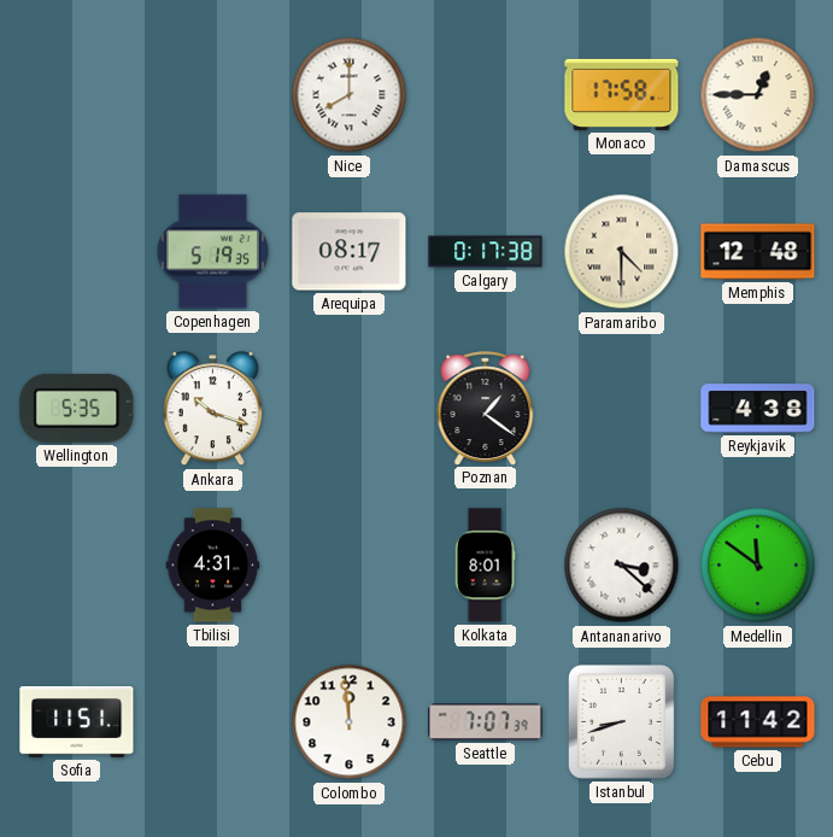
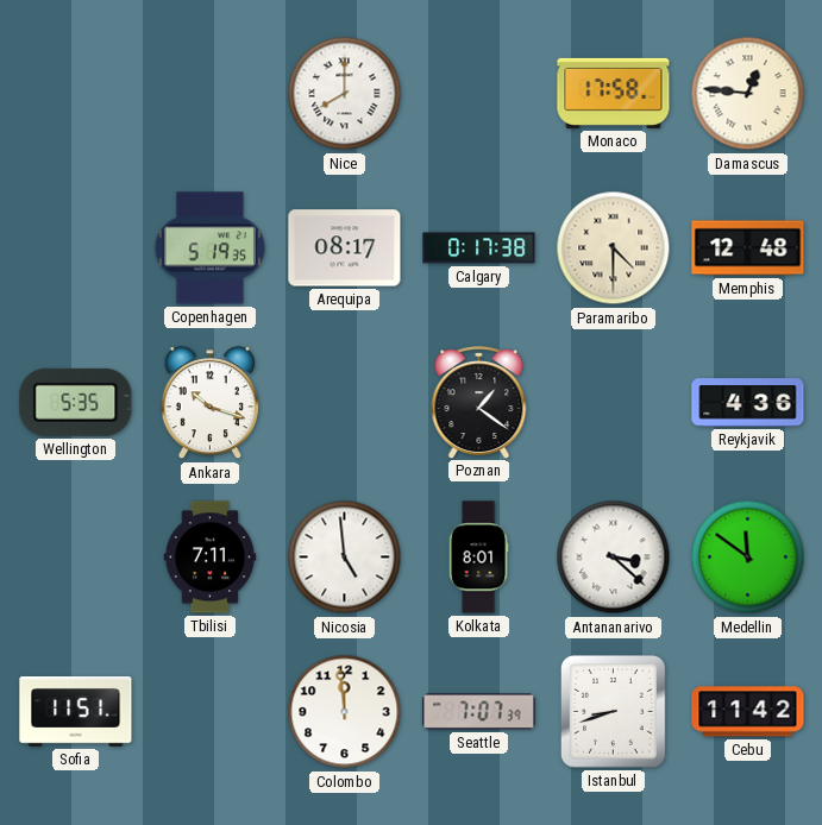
Damascus: 12:45 -> 12:46 (748, 94)
Reykjavik: 4:38 -> 4:36 (748, 403)
Tbilisi: 4:31 -> 7:11 (211, 558)
Nicosia: none -> 4:59 (345, 558)
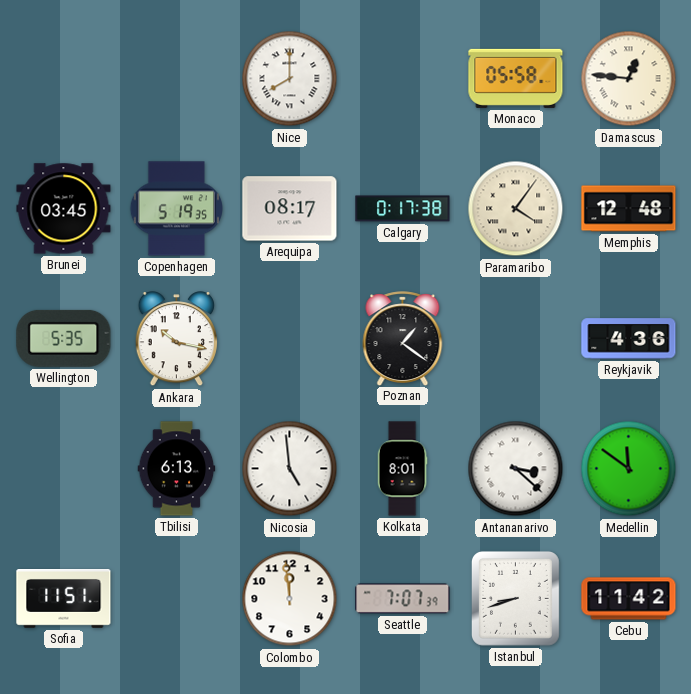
Monaco: 17:58 -> 05:58 (516, 78)
Brunei: none -> 03:45 (64, 209)
Paramaribo: 4:30 -> 4:06 (516, 209)
Ankara: 10:18 -> 10:17 (176, 339)
Tbilisi: 7:11 -> 6:13 (177, 469)
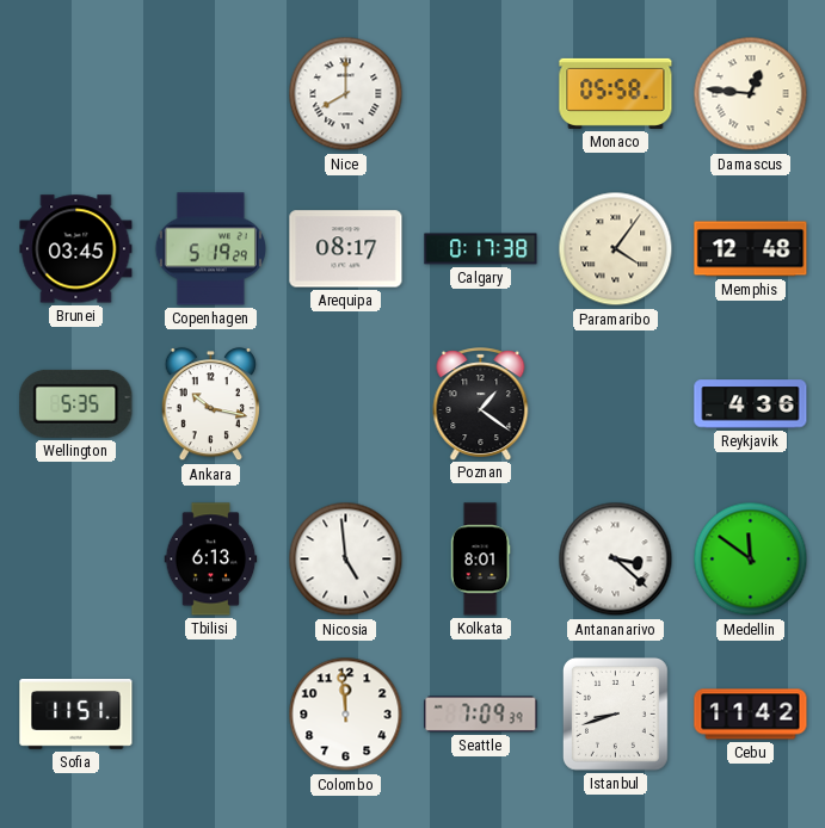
Copenhagen: 5:19:35 -> 5:19:29 (210, 249)
Seattle: 7:07 -> 7:09 (481, 715)
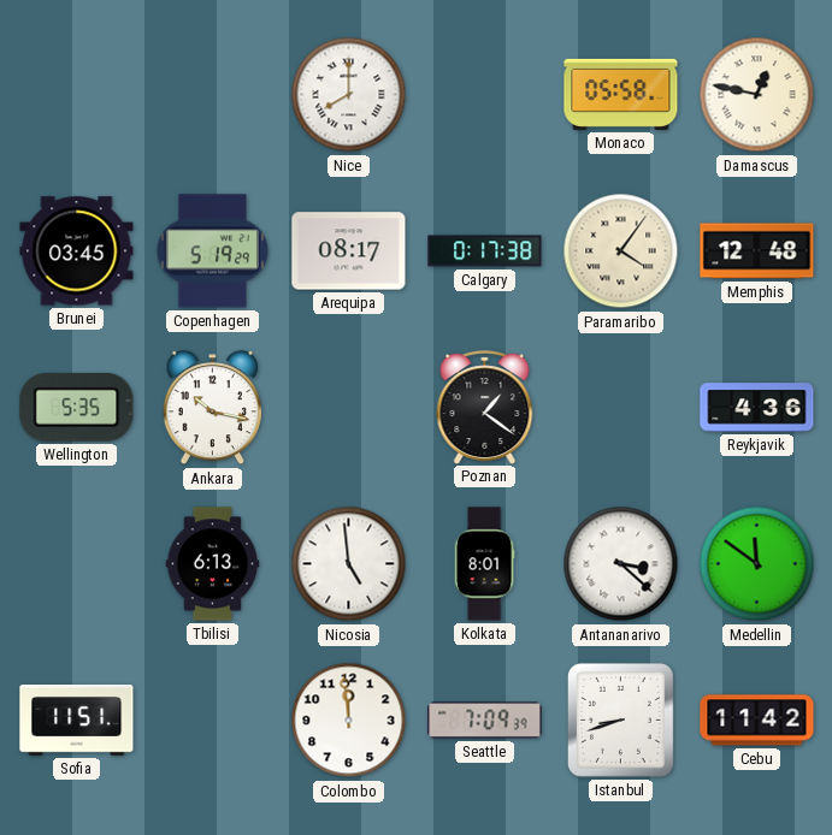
Damascus: 12:46 -> 12:47 (757, 95)
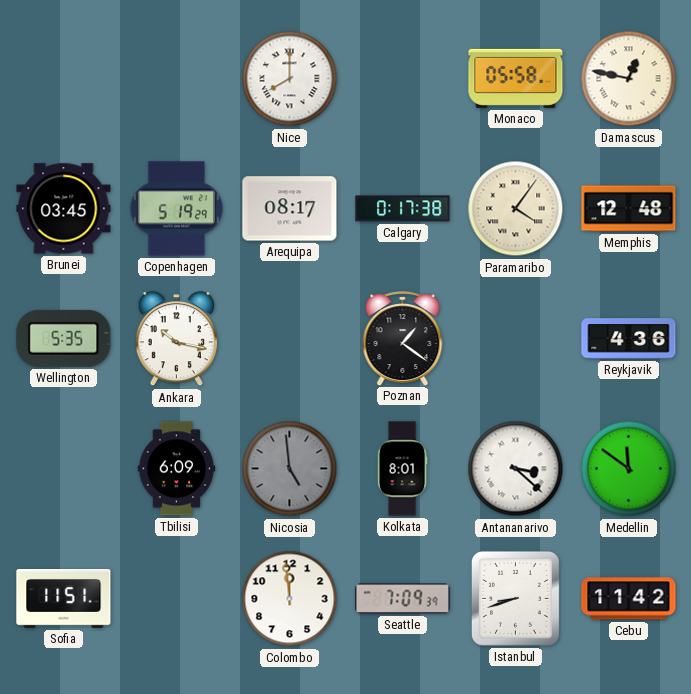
Tbilisi: 6:13 -> 6:09 (177, 469)
Nicosia dial: white -> grey (290, 469)
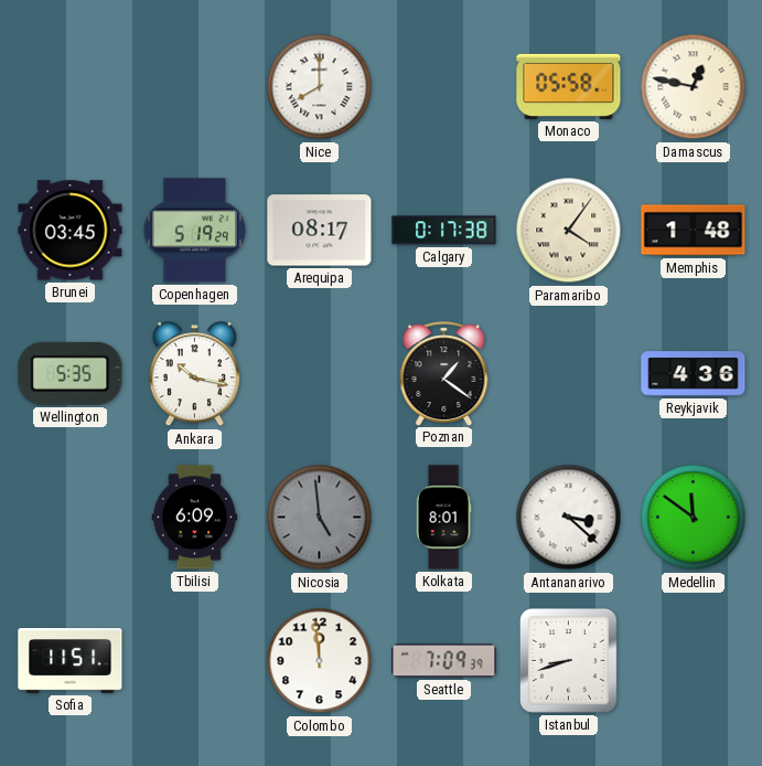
Memphis: 12:48 -> 1:48 (694, 231)
Cebu: 11:42 -> none (629, 599)
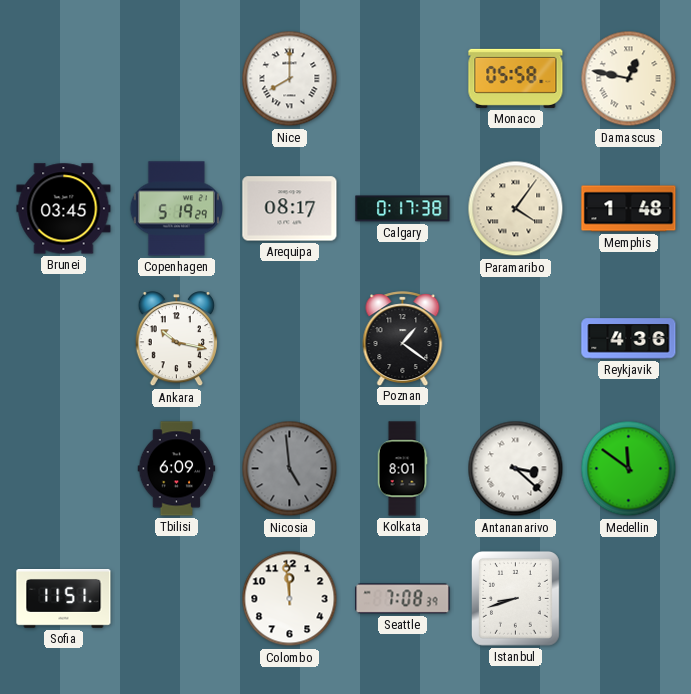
Wellington: 5:35 -> none (71, 373)
Seattle: 7:09 -> 7:08 (403, 599)
